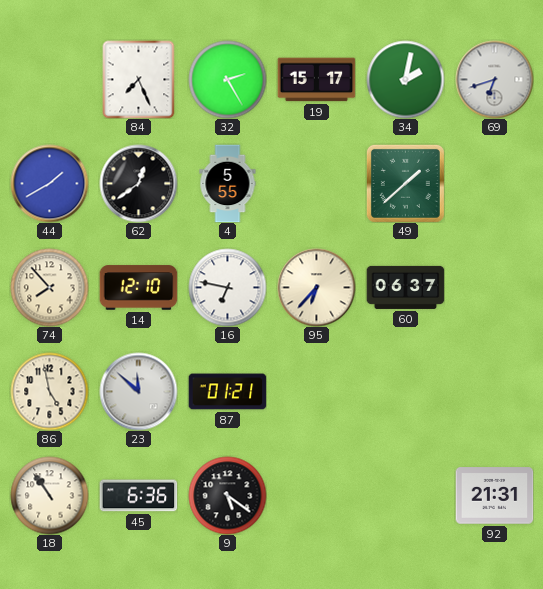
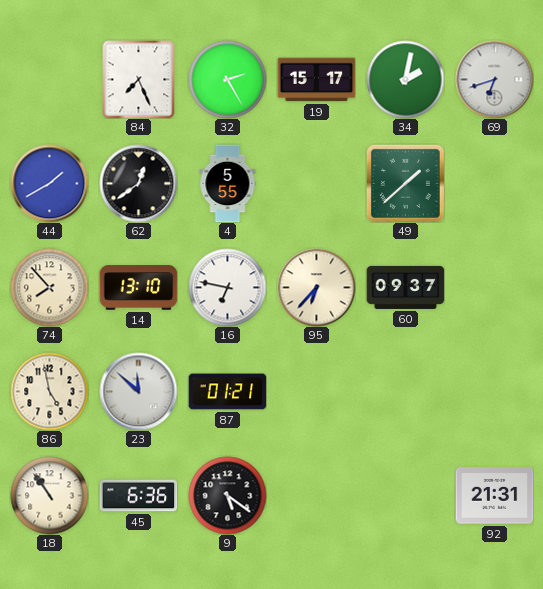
14: 12:10 -> 13:10 (138, 288)
60: 06:37 -> 09:37 (405, 287)
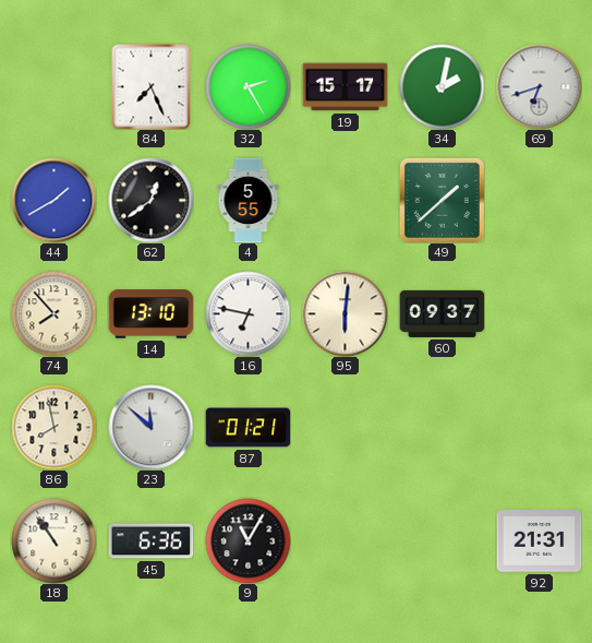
95: 6:37 -> 6:01 (345, 313)
86: 4:58 -> 7:58 (53, 427)
9: 5:21 -> 11:05 (247, 540)
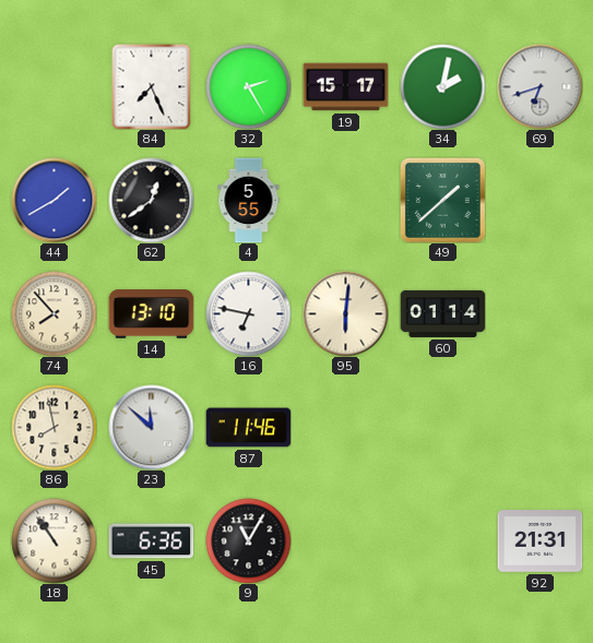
60: 09:37 -> 01:14 (442, 313)
87: 01:21 -> 11:46 (248, 428)
